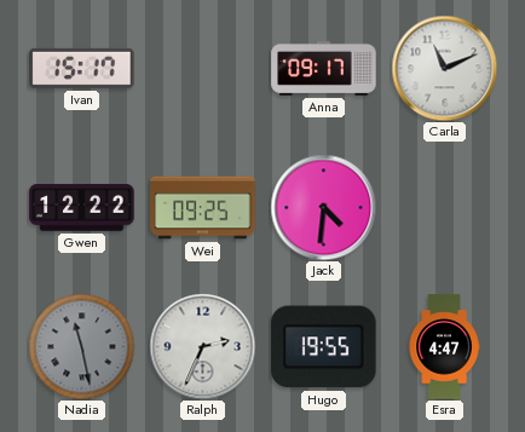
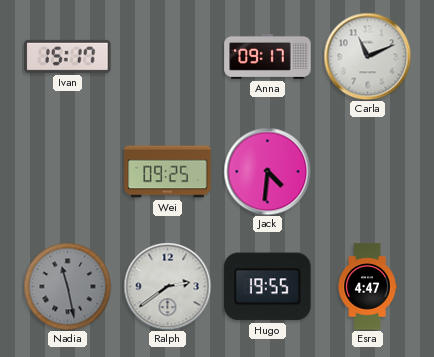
Gwen: 12:22 -> none (82, 208)
Ralph: 2:34 -> 2:39 (167, 286)
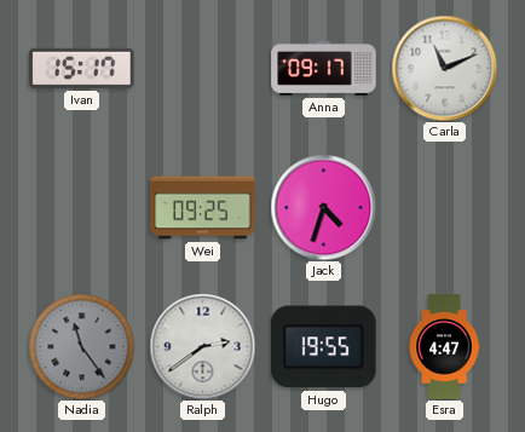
Jack: 4:31 -> 4:33 (323, 207)
Nadia: 11:28 -> 11:24 (81, 346)
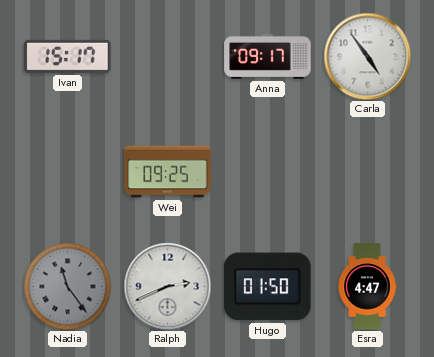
Carla: 11:11 -> 4:54 (367, 56)
Jack: 4:33 -> none (323, 207)
Ralph: 2:39 -> 2:41 (167, 286)
Hugo: 19:55 -> 01:50 (268, 287)
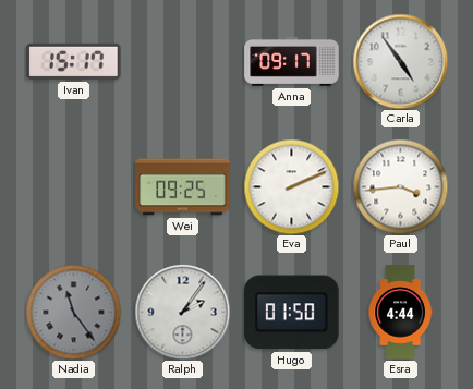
Eva: none -> 2:11 (291, 186)
Paul: none -> 3:44 (400, 186)
Ralph: 2:41 -> 2:06 (182, 312)
Esra: 4:47 -> 4:44 (400, 313)
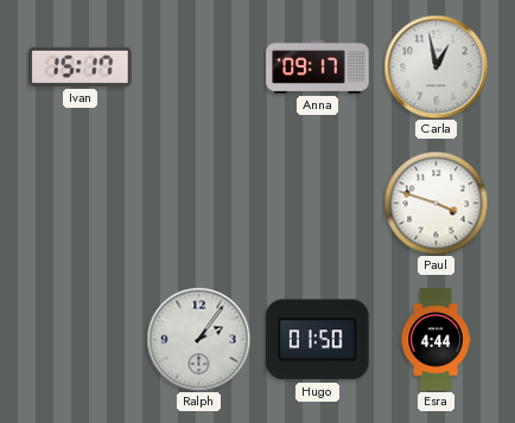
Carla: 4:54 -> 12:58 (435, 66)
Wei: 09:25 -> none (183, 187)
Eva: 2:11 -> none (291, 186)
Paul: 3:44 -> 3:48 (435, 203)
Nadia: 11:24 -> none (73, 312)
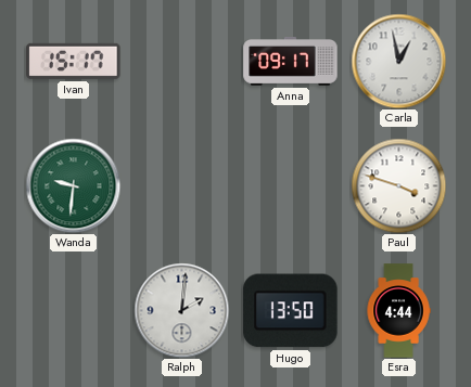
Wanda: none -> 9:31 (73, 185)
Ralph: 2:06 -> 2:01 (181, 310)
Hugo: 01:50 -> 13:50 (291, 311)
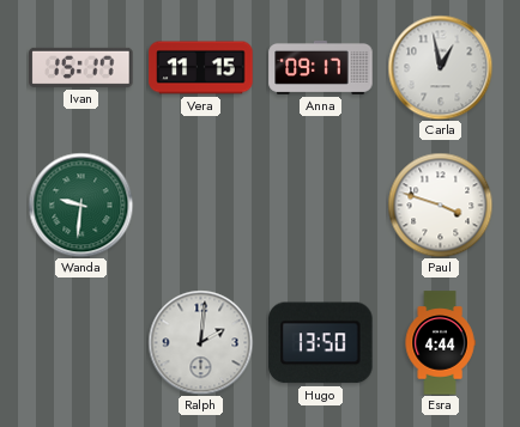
Vera: none -> 11:15 (201, 68)
